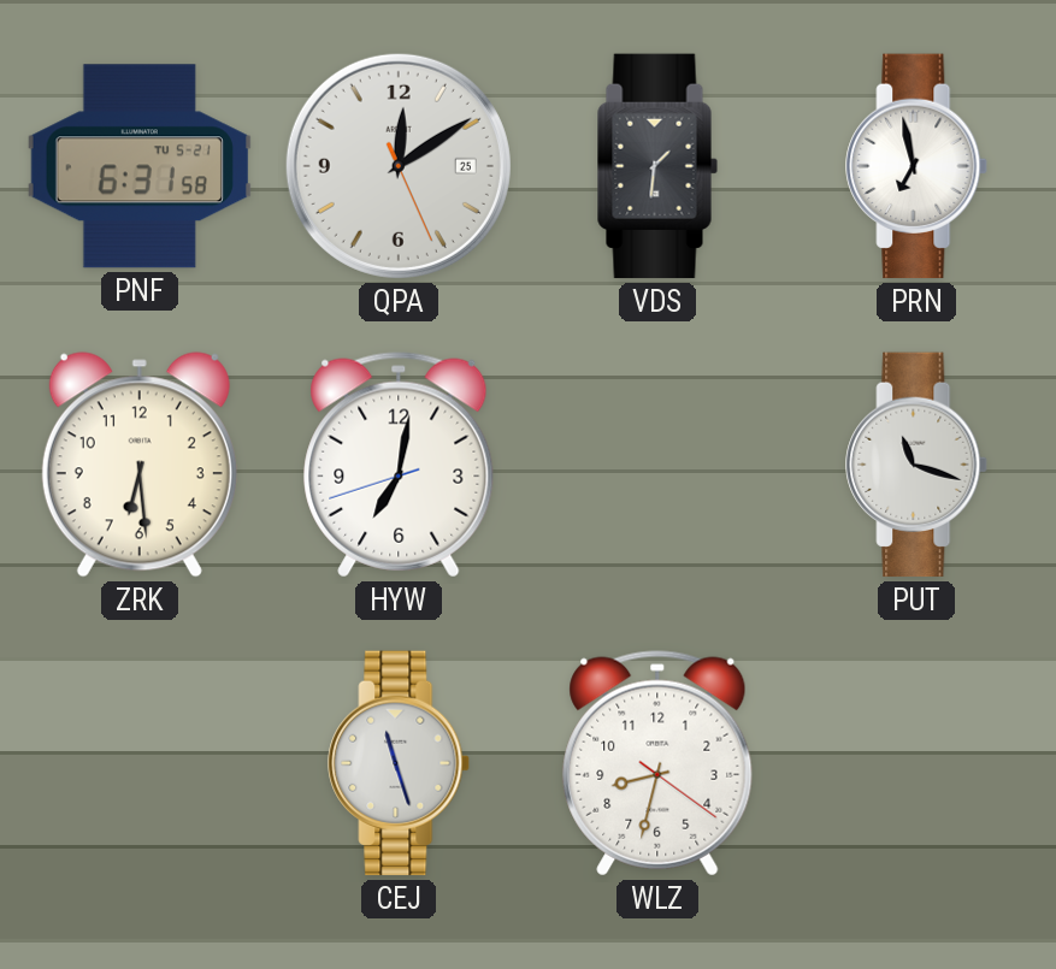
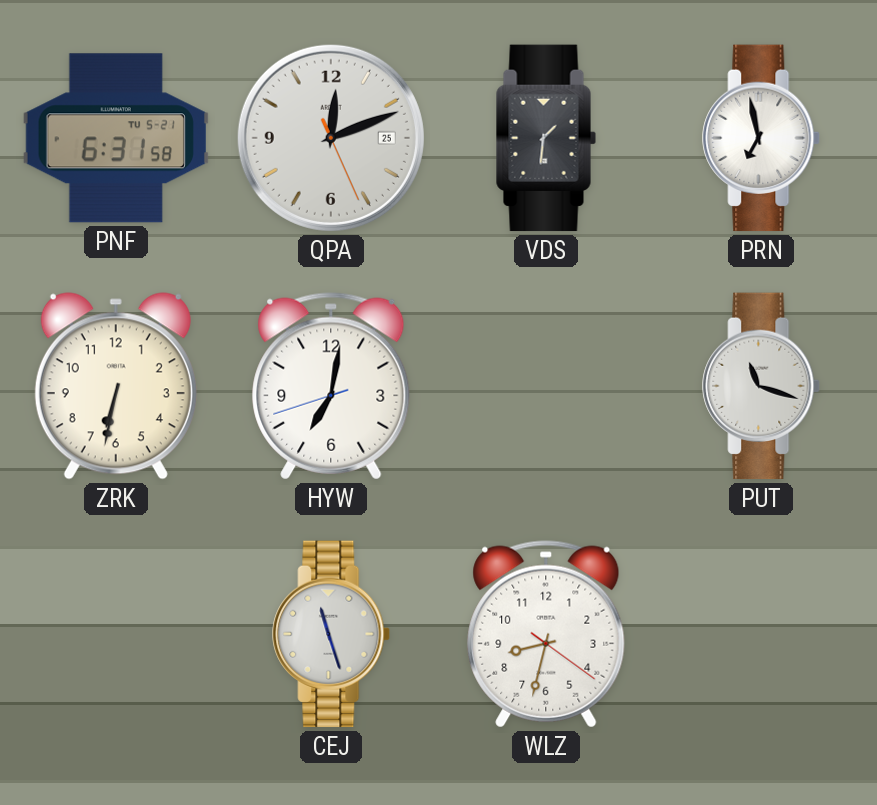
QPA: 12:09 -> 12:11 (331, 138)
ZRK: 6:29 -> 6:32 (116, 386)
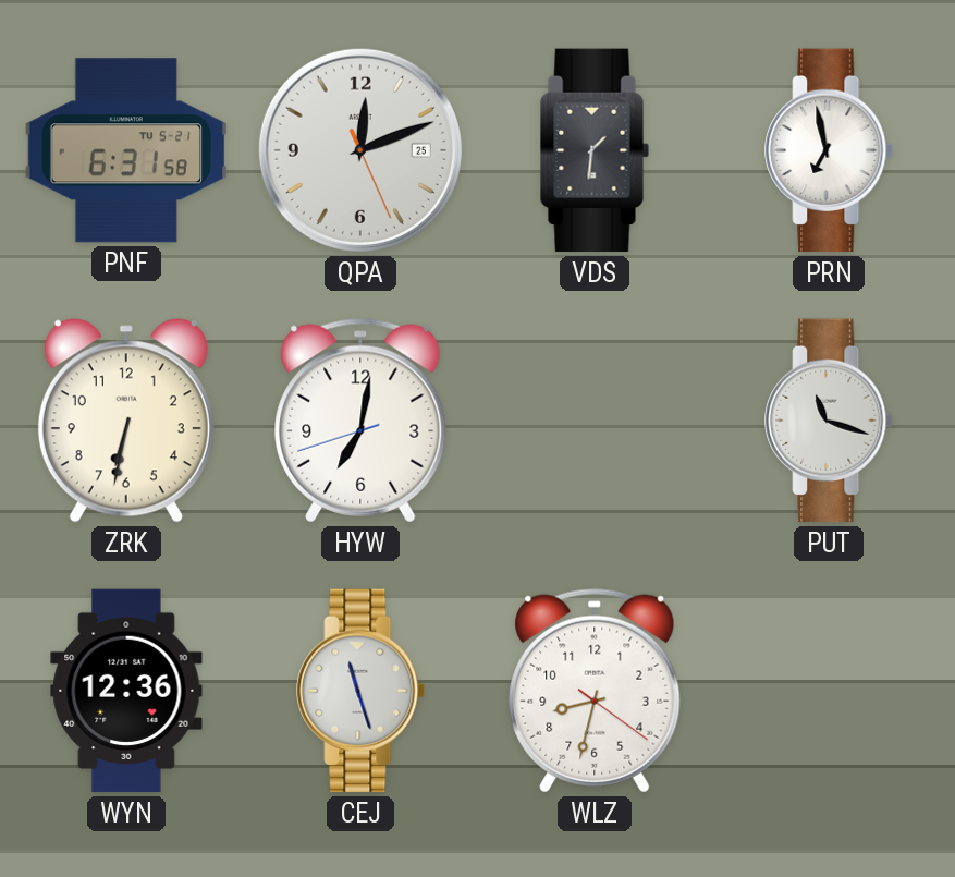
WYN: none -> 12:36 (126, 691)
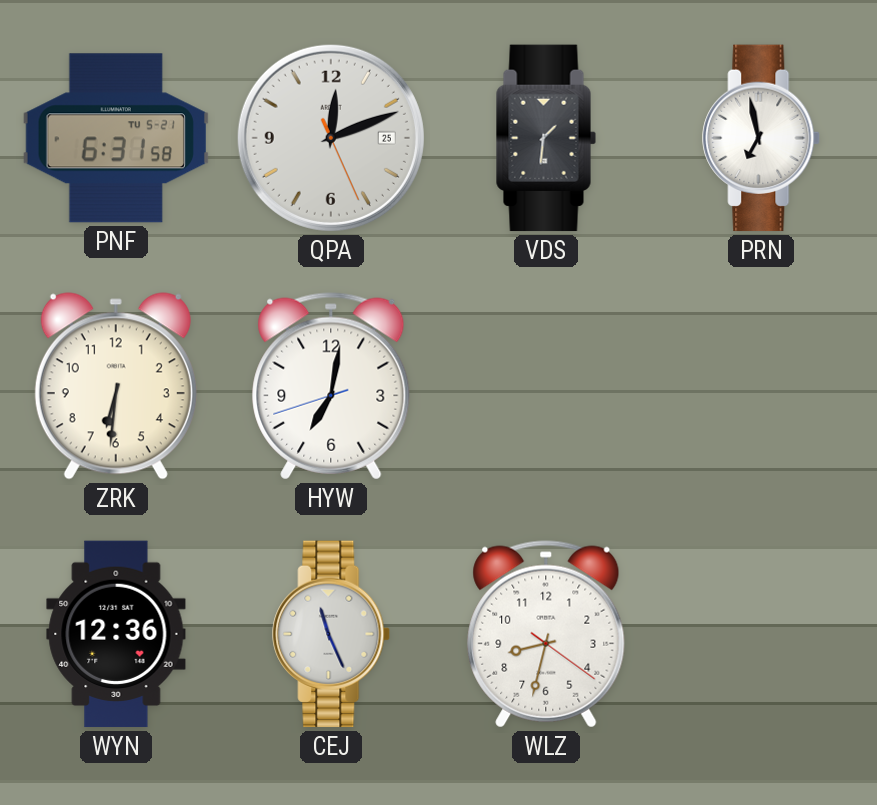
ZRK: 6:32 -> 6:31 (116, 386)
PUT: 11:18 -> none (830, 421)
CEJ: 11:27 -> 11:26 (332, 634)
